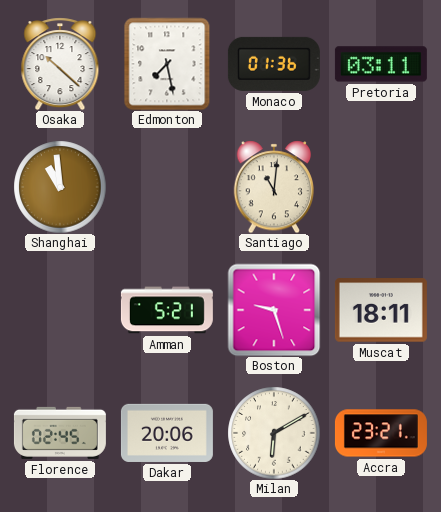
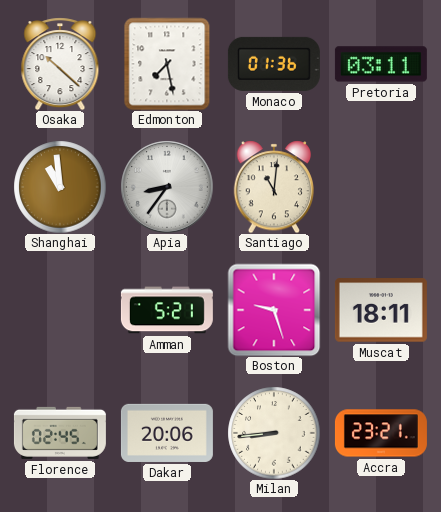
Apia: none -> 8:36 (167, 187)
Milan: 6:10 -> 8:44 (274, 433)
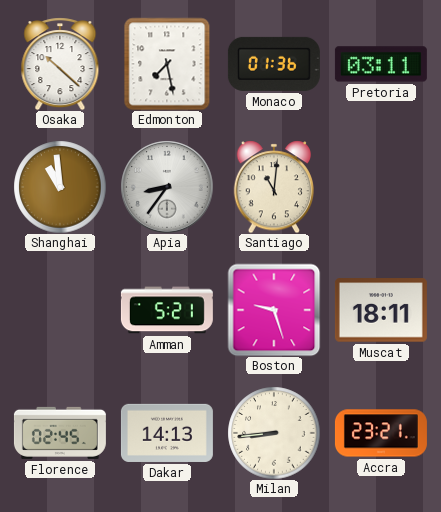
Dakar: 20:06 -> 14:13 (167, 433)
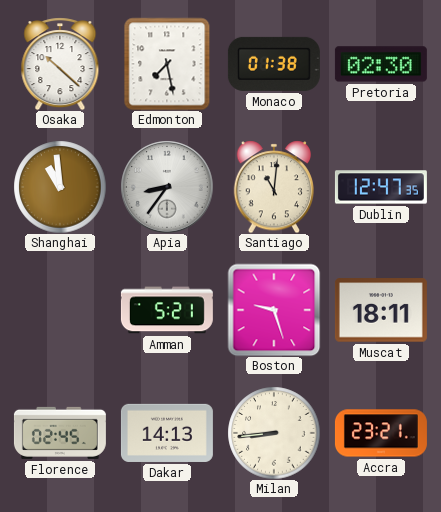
Monaco: 01:36 -> 01:38 (274, 64)
Pretoria: 03:11 -> 02:30 (381, 64)
Dublin: none -> 12:47 (381, 187)
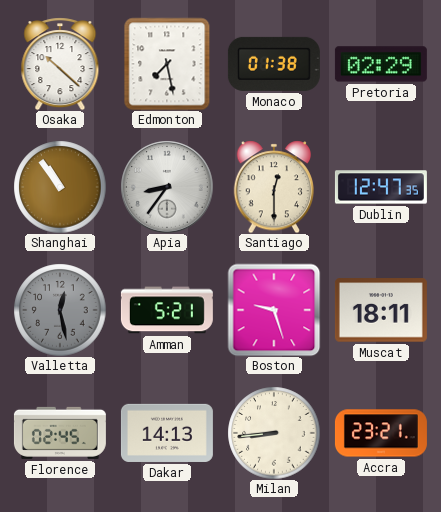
Pretoria: 02:30 -> 02:29 (381, 64)
Shanghai: 10:59 -> 10:54 (60, 187)
Santiago: 11:01 -> 12:30 (274, 187)
Valletta: none -> 12:28 (60, 310)
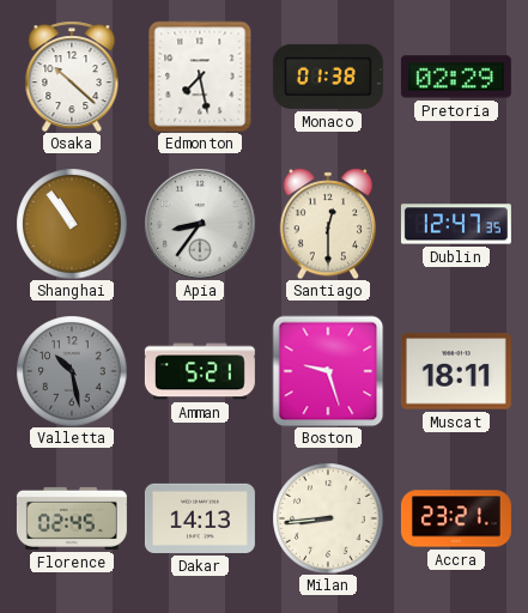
Valletta: 12:28 -> 10:28 (72, 371)
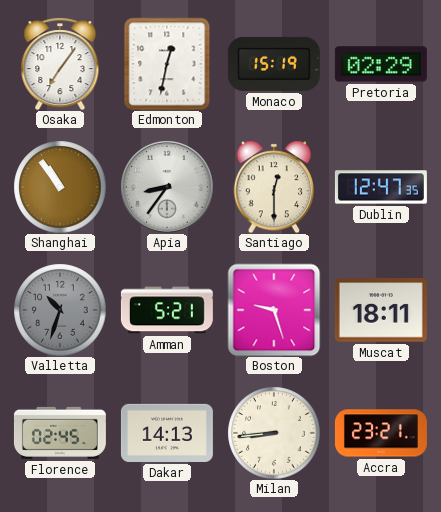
Osaka: 10:22 -> 7:06 (60, 64)
Edmonton: 7:28 -> 12:32 (167, 64)
Monaco: 01:38 -> 15:19 (274, 64)
Valletta: 10:28 -> 10:33 (60, 310)
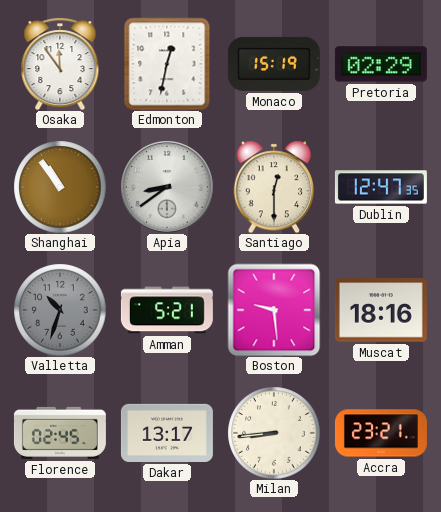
Osaka: 7:06 -> 11:54 (60, 64)
Apia: 8:36 -> 8:39 (167, 187)
Boston: 9:27 -> 9:29 (274, 310)
Muscat: 18:11 -> 18:16 (381, 310)
Dakar: 14:13 -> 13:17 (167, 433)
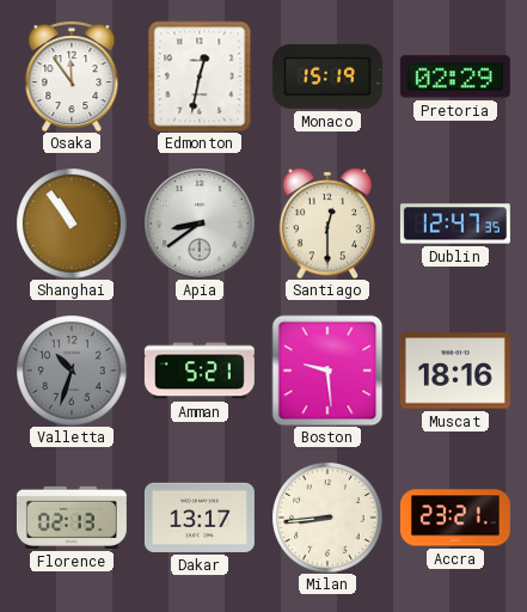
Florence: 02:45 -> 02:13 (72, 518)
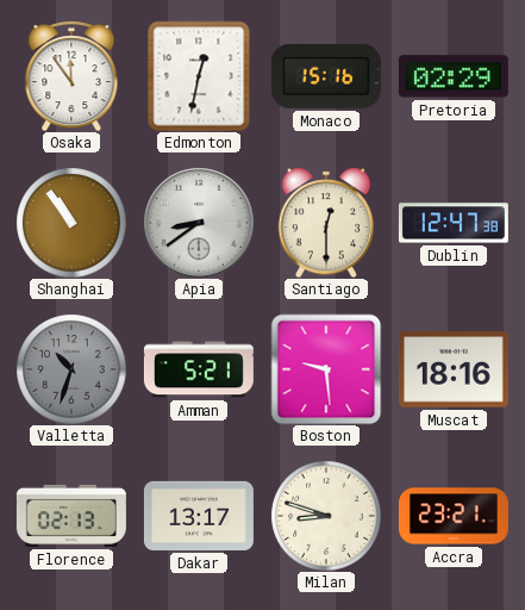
Monaco: 15:19 -> 15:16 (326, 76)
Dublin: 12:47:35 -> 12:47:38 (454, 223)
Milan: 8:44 -> 8:48 (326, 516)
